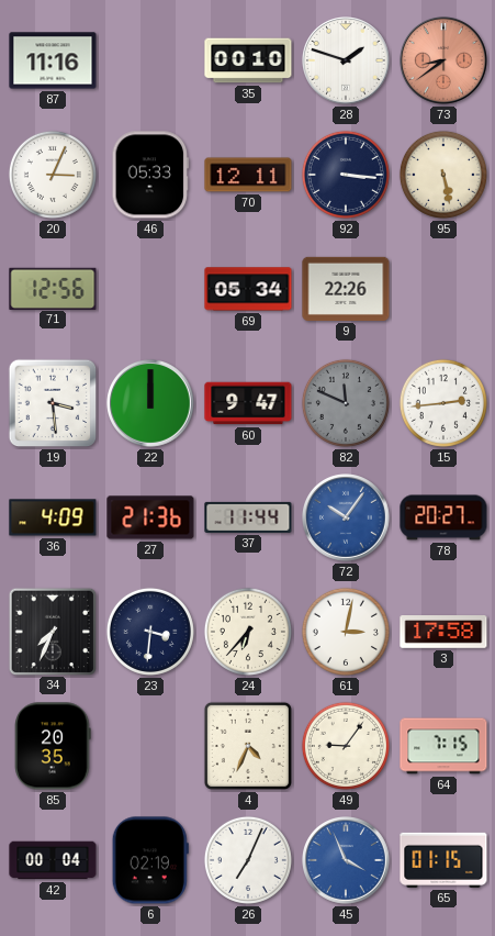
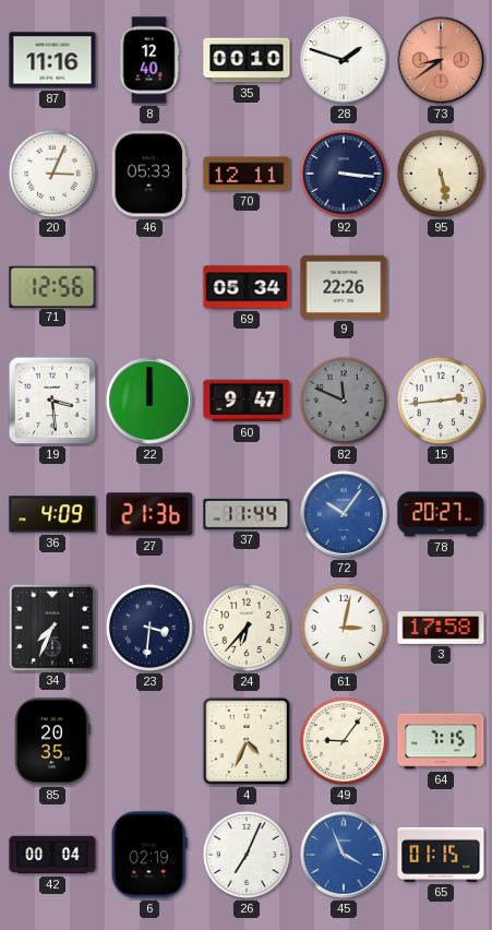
8: none -> 12:40 (149, 60)
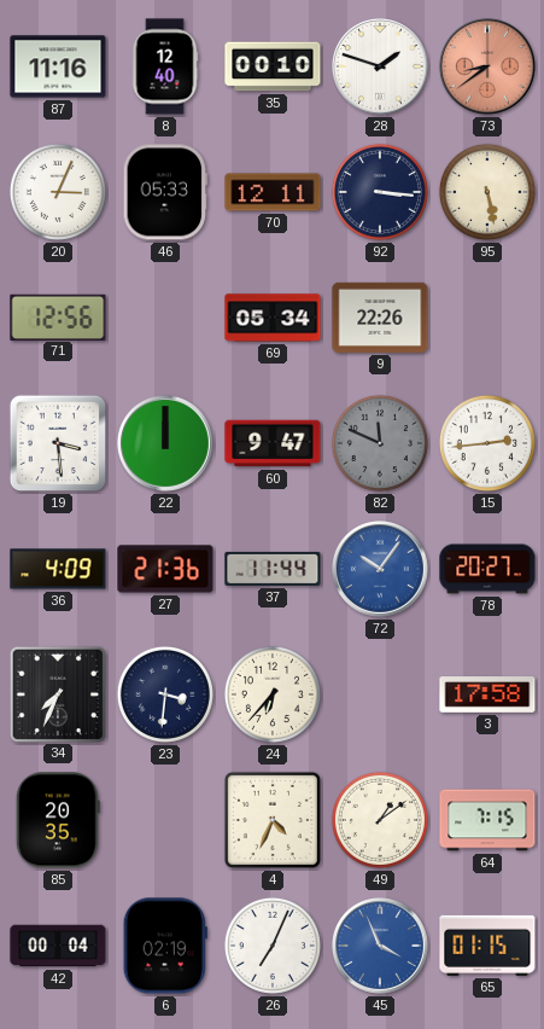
61: 3:02 -> none (344, 628)
49: 9:06 -> 1:09 (380, 820)
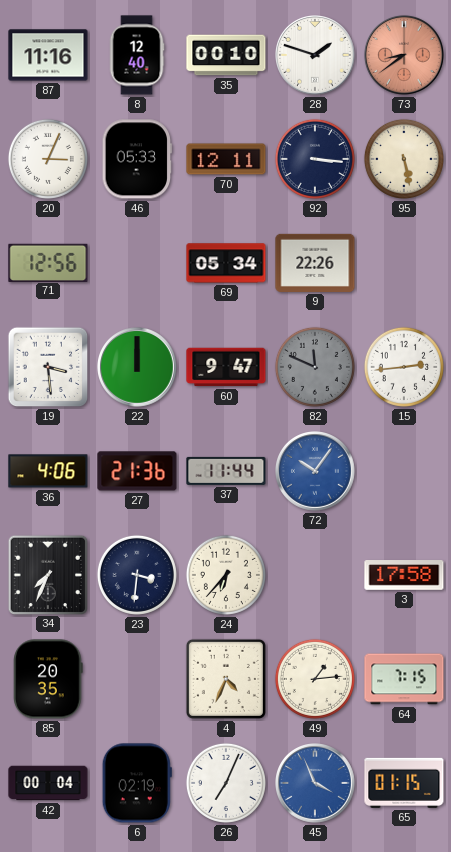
36: 4:09 -> 4:06 (48, 471)
78: 20:27 -> none (487, 569)
49: 1:09 -> 1:14 (315, 679)
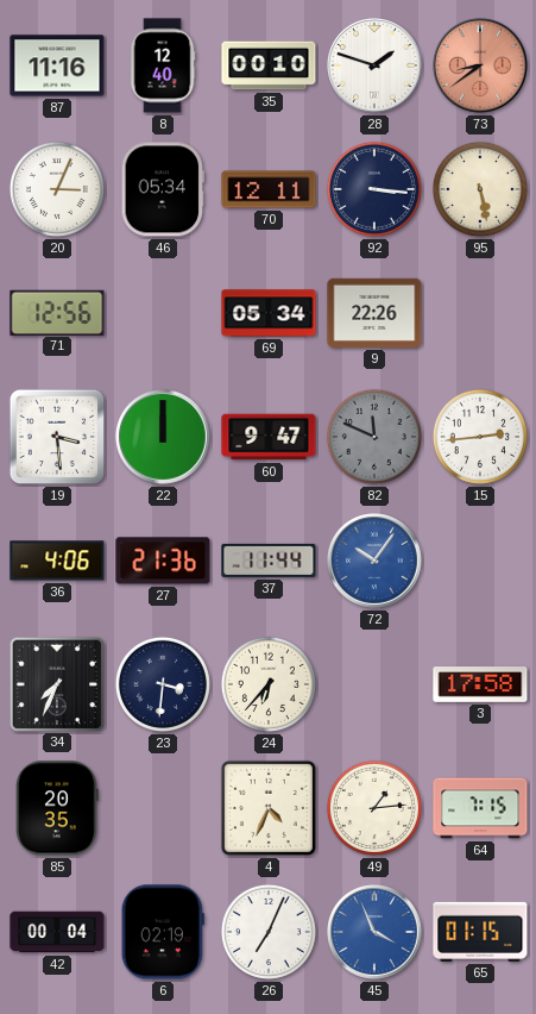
46: 05:33 -> 05:34 (163, 189)
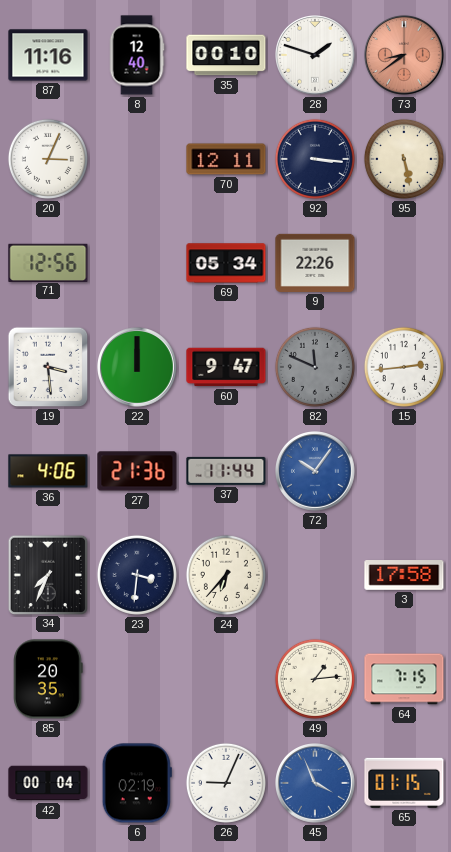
46: 05:34 -> none (163, 189)
4: 4:34 -> none (269, 808)
26: 7:04 -> 9:04 (226, 783)
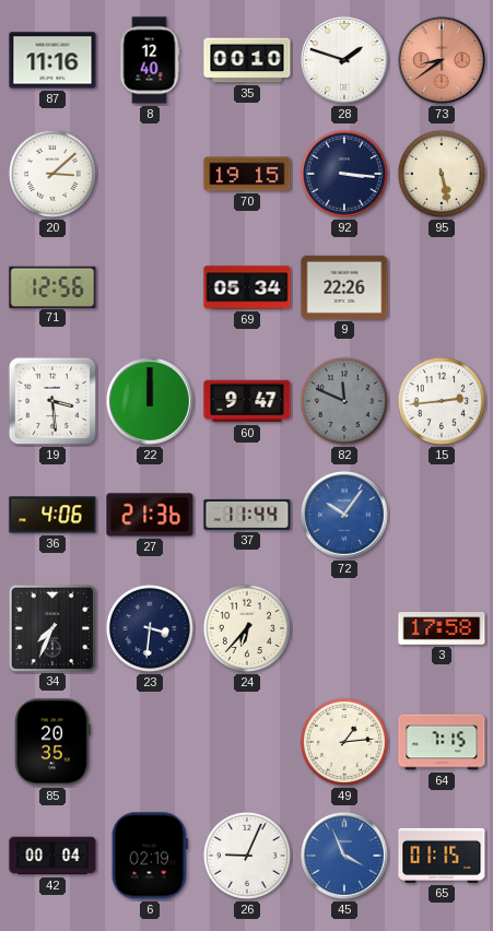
20: 3:04 -> 3:08 (52, 174)
70: 12:11 -> 19:15 (247, 174)
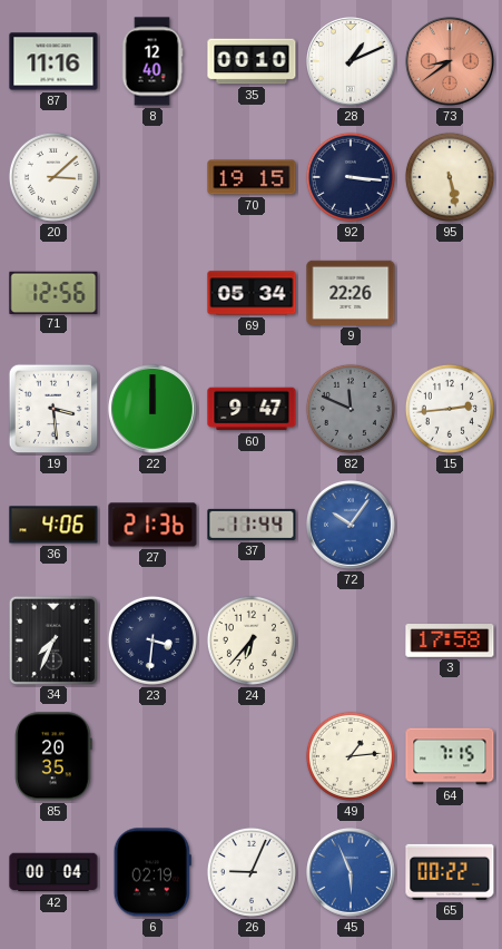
28: 1:48 -> 1:11 (352, 62)
45: 3:56 -> 5:56 (352, 873)
65: 01:15 -> 00:22 (450, 872)
